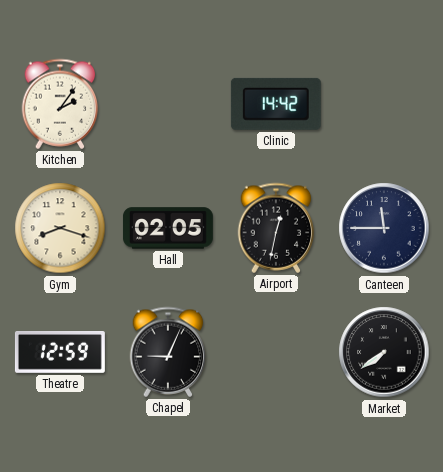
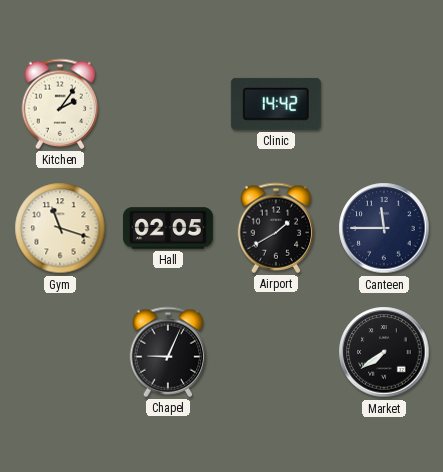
Gym: 8:18 -> 11:18 (60, 228)
Airport: 12:32 -> 1:40 (276, 228)
Theatre: 12:59 -> none (60, 353)
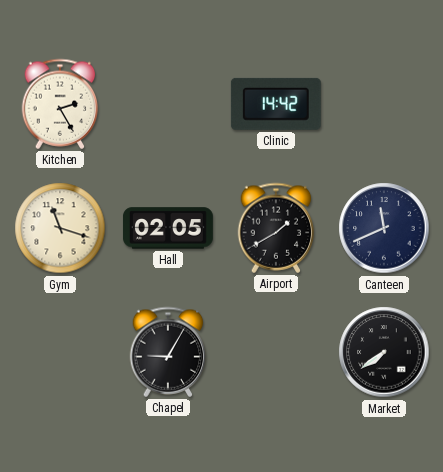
Kitchen: 2:06 -> 2:25 (60, 104)
Canteen: 11:45 -> 11:41 (384, 228)
Chapel: 9:04 -> 9:05 (168, 352)
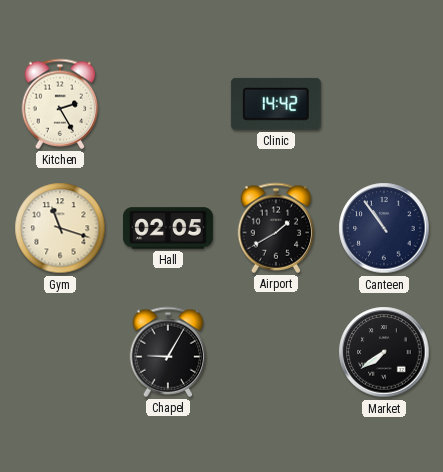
Canteen: 11:41 -> 10:54 (384, 228)
